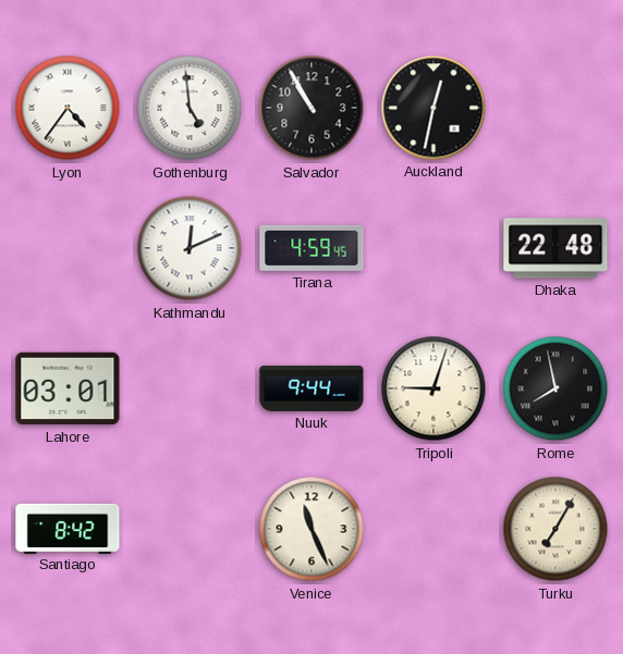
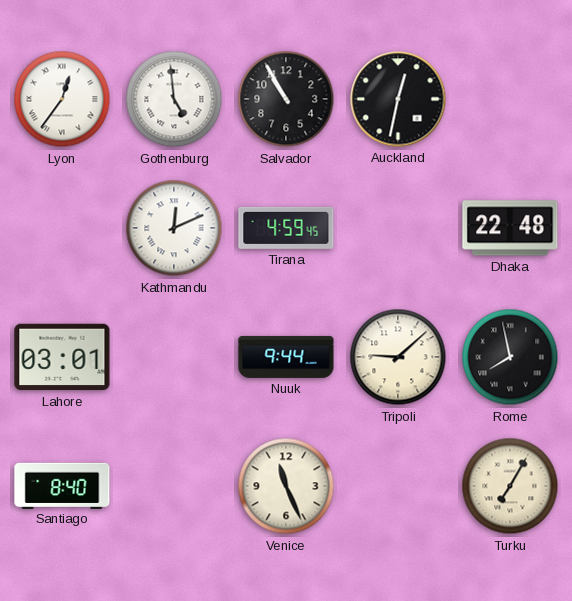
Lyon: 4:36 -> 12:36 (62, 99)
Tripoli: 9:03 -> 9:08 (398, 357)
Santiago: 8:42 -> 8:40 (62, 485)
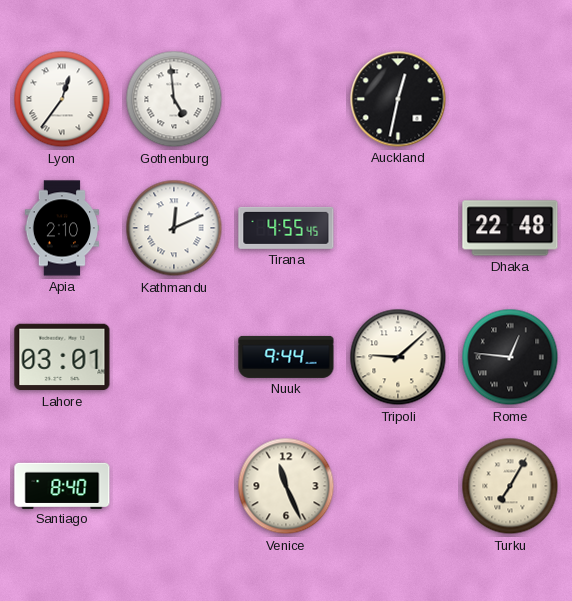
Salvador: 10:55 -> none (286, 99)
Apia: none -> 2:10 (62, 228)
Tirana: 4:59 -> 4:55 (286, 228)
Rome: 7:58 -> 12:46 (510, 357)
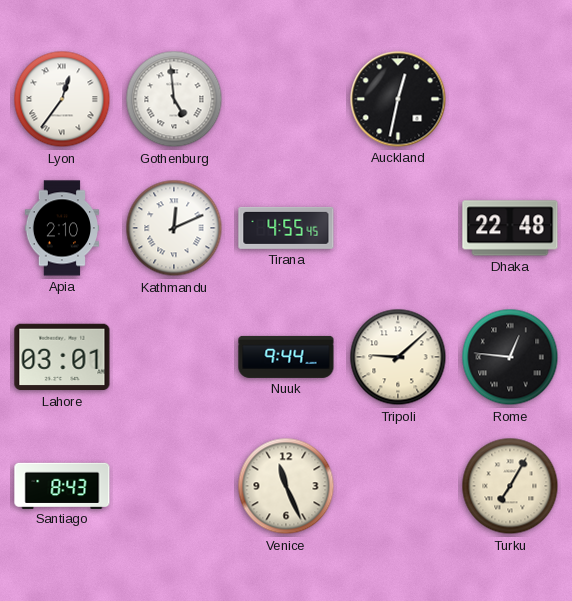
Santiago: 8:40 -> 8:43 (62, 485)
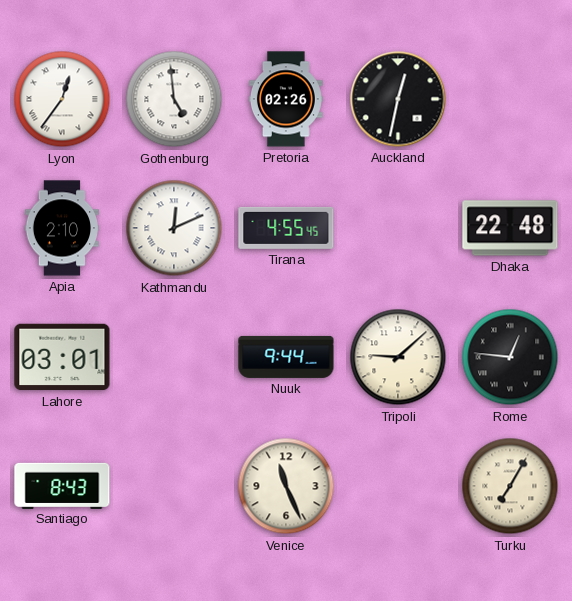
Pretoria: none -> 02:26 (286, 99)
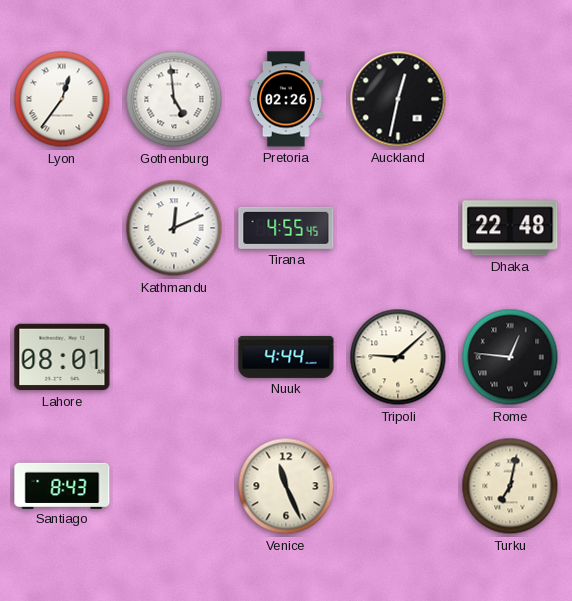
Apia: 2:10 -> none (62, 228)
Lahore: 03:01 -> 08:01 (62, 357)
Nuuk: 9:44 -> 4:44 (286, 357)
Turku: 7:05 -> 7:02 (510, 486)
